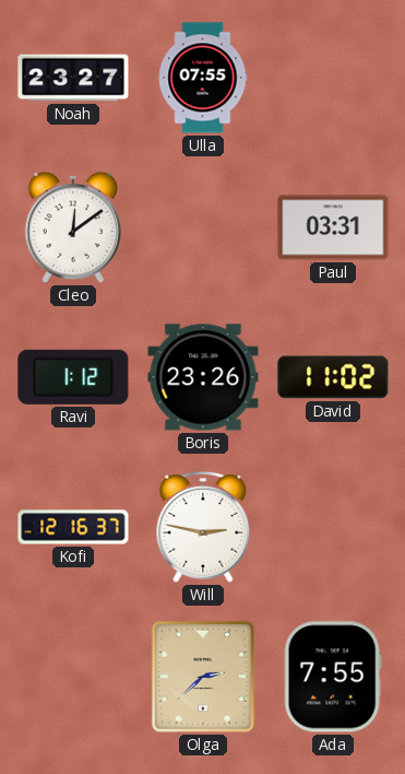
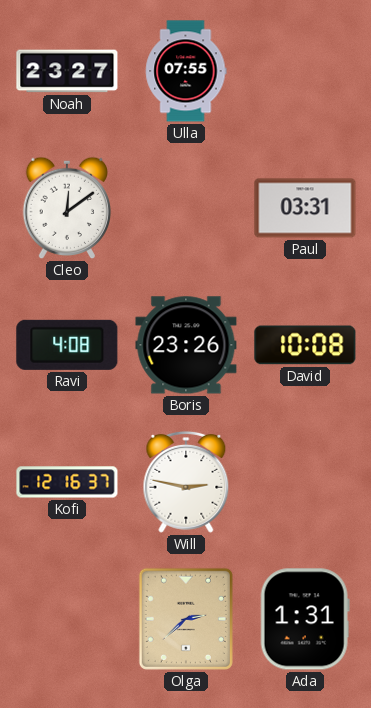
Ravi: 1:12 -> 4:08 (67, 345)
David: 11:02 -> 10:08 (305, 345)
Ada: 7:55 -> 1:31 (305, 619)
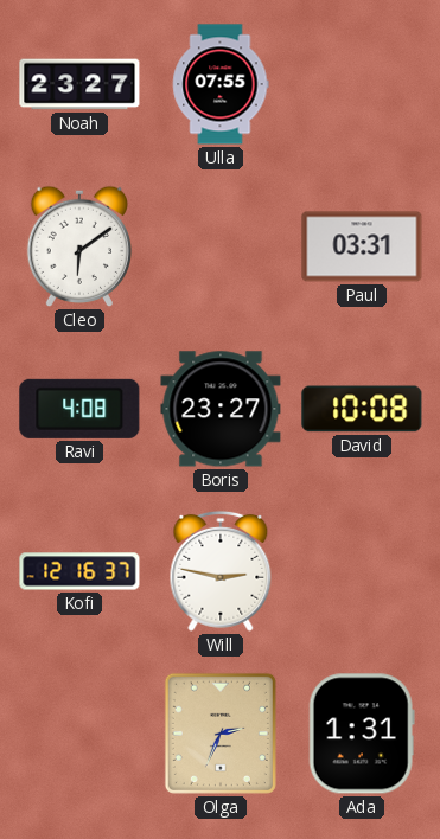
Cleo: 12:09 -> 6:09 (78, 246)
Boris: 23:26 -> 23:27 (221, 409)
Olga: 2:38 -> 2:34 (221, 734)
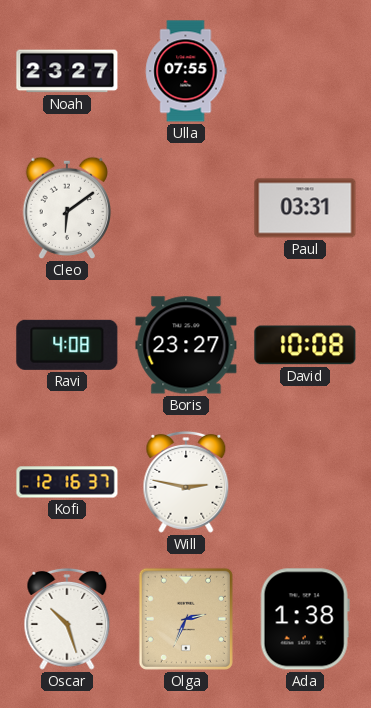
Oscar: none -> 10:27 (67, 619)
Ada: 1:31 -> 1:38 (305, 619)
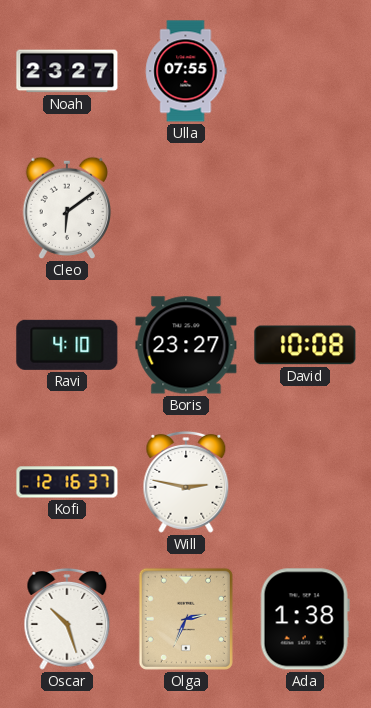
Paul: 03:31 -> none (305, 208)
Ravi: 4:08 -> 4:10 (67, 345)
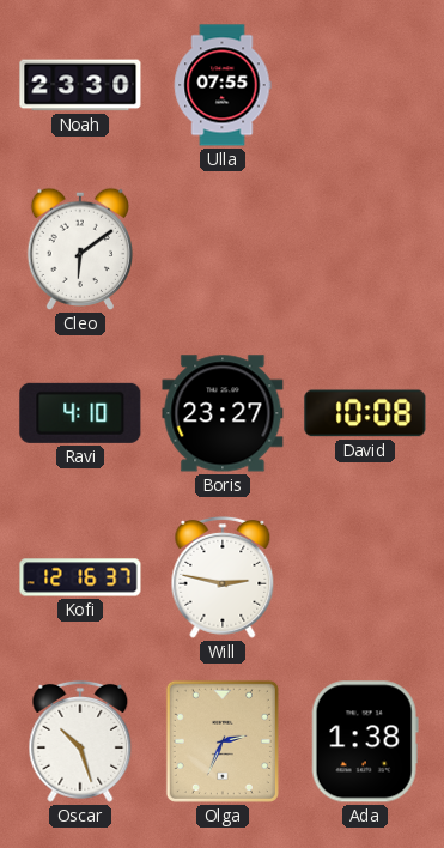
Noah: 23:27 -> 23:30 (80, 85)
